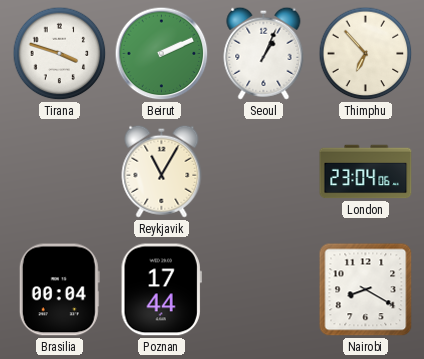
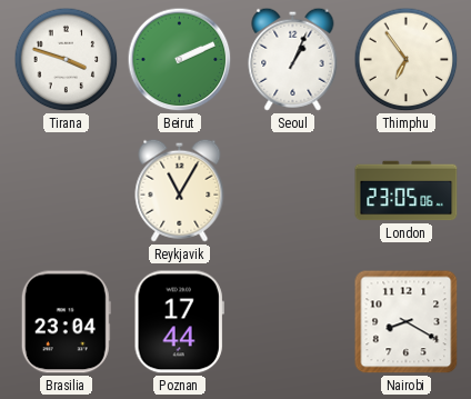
Thimphu: 6:53 -> 6:54 (407, 60)
London: 23:04 -> 23:05 (407, 191)
Brasilia: 00:04 -> 23:04 (66, 322)
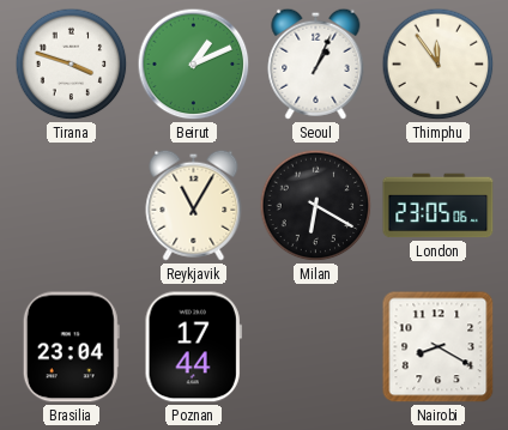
Beirut: 2:11 -> 1:11 (194, 65)
Thimphu: 6:54 -> 11:54 (439, 65)
Milan: none -> 6:20 (316, 206)
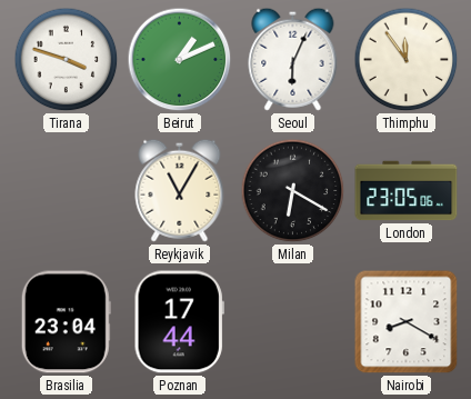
Seoul: 1:04 -> 6:04 (293, 59)
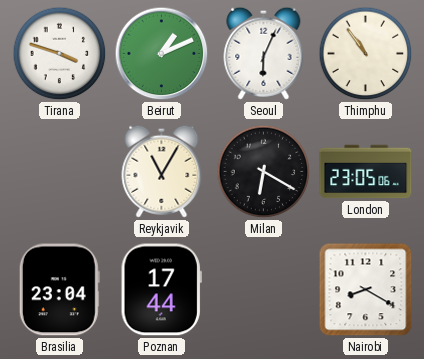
Thimphu: 11:54 -> 10:54 (366, 54)
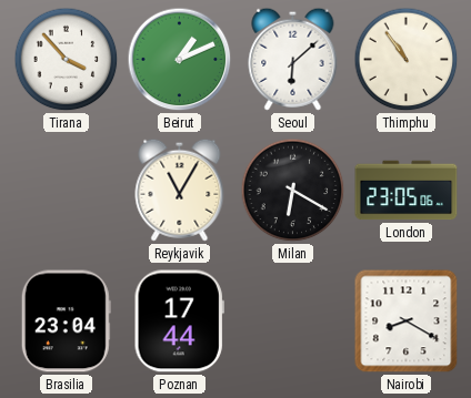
Tirana: 3:48 -> 3:53 (67, 60)
Seoul: 6:04 -> 6:08 (293, 59)
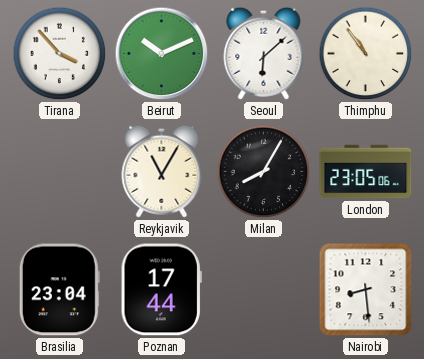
Beirut: 1:11 -> 10:11 (162, 54)
Milan: 6:20 -> 8:05 (264, 172)
Nairobi: 8:20 -> 8:29 (366, 290)
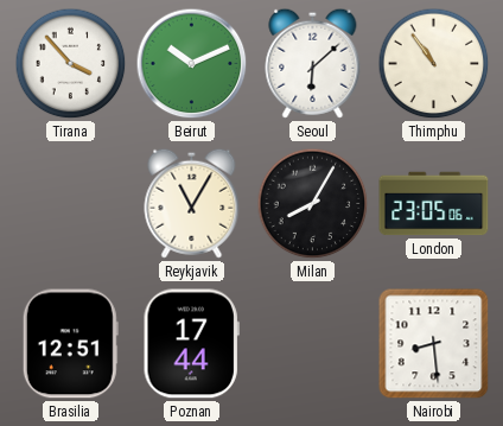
Brasilia: 23:04 -> 12:51 (70, 344)
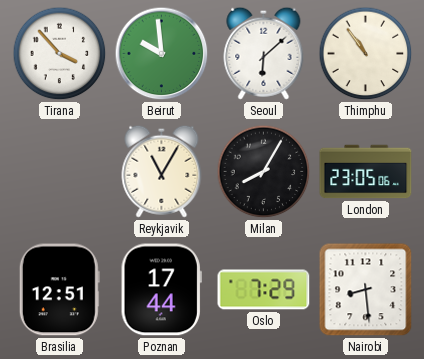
Beirut: 10:11 -> 9:59 (162, 54)
Oslo: none -> 7:29 (264, 290)
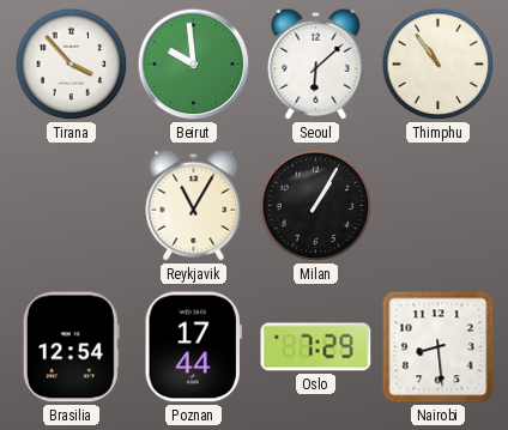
Milan: 8:05 -> 1:05 (316, 206)
London: 23:05 -> none (366, 172)
Brasilia: 12:51 -> 12:54 (71, 347)
